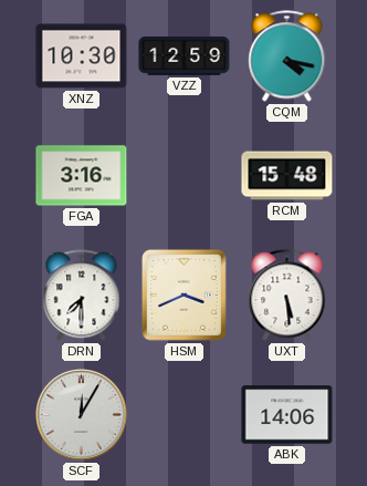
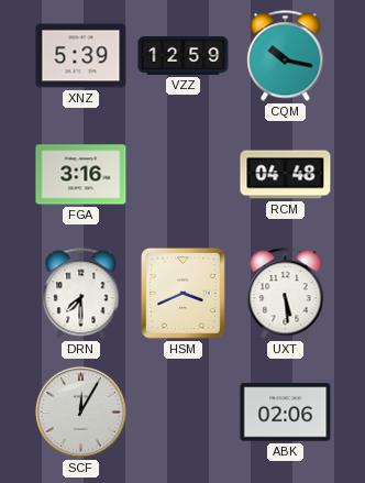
XNZ: 10:30 -> 5:39 (81, 56)
CQM: 4:17 -> 10:17 (286, 56)
RCM: 15:48 -> 04:48 (286, 175)
ABK: 14:06 -> 02:06 (286, 413)
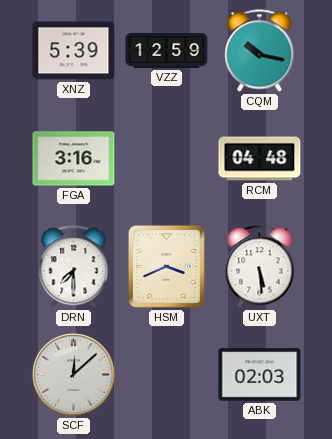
SCF: 12:05 -> 12:08 (73, 374)
ABK: 02:06 -> 02:03 (260, 375)
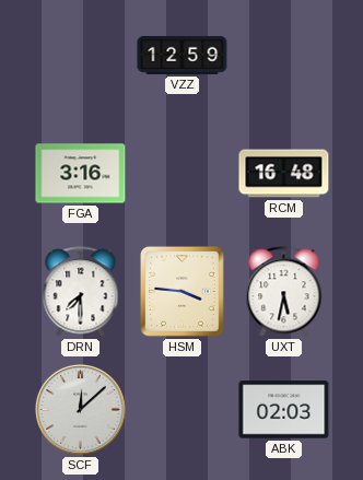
XNZ: 5:39 -> none (74, 51)
CQM: 10:17 -> none (260, 51)
RCM: 04:48 -> 16:48 (284, 174)
HSM: 3:41 -> 3:46 (181, 291)
UXT: 5:29 -> 5:32 (284, 292)
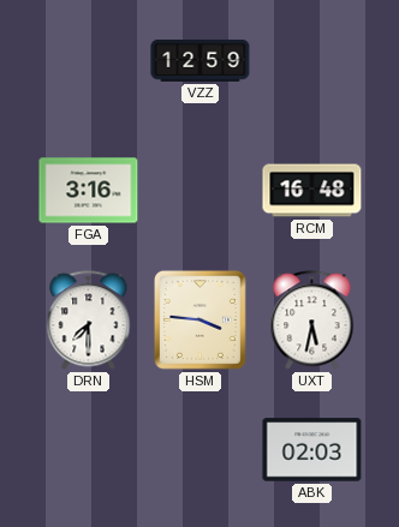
SCF: 12:08 -> none (80, 409)
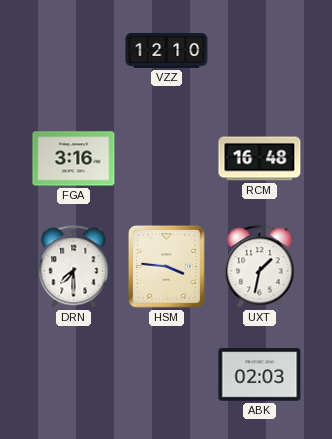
VZZ: 12:59 -> 12:10 (167, 50)
UXT: 5:32 -> 1:32 (260, 267)
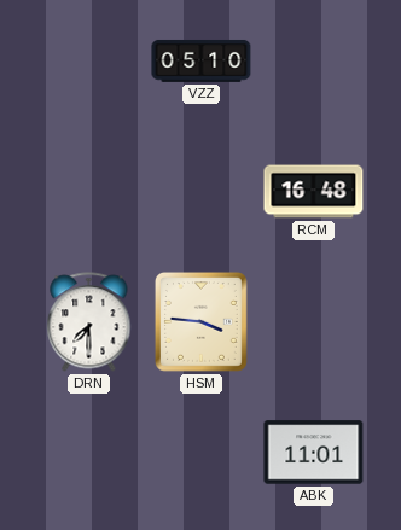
VZZ: 12:10 -> 05:10 (202, 60)
FGA: 3:16 -> none (74, 159)
UXT: 1:32 -> none (260, 267)
ABK: 02:03 -> 11:01 (314, 453)
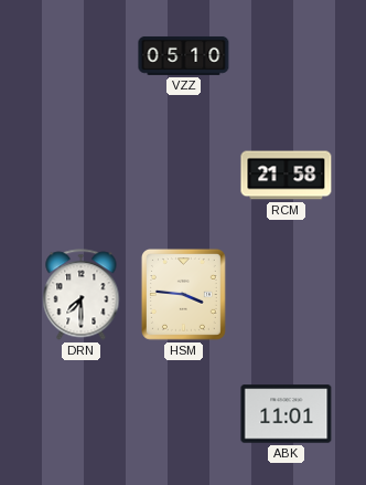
RCM: 16:48 -> 21:58 (287, 176)
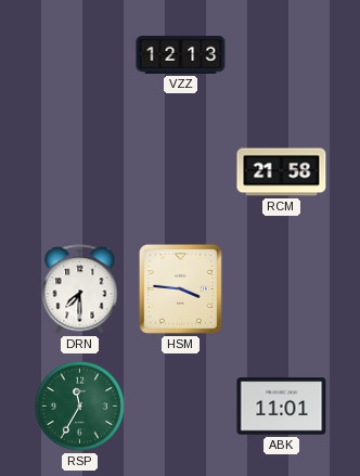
VZZ: 05:10 -> 12:13 (181, 54)
RSP: none -> 11:35 (79, 406)
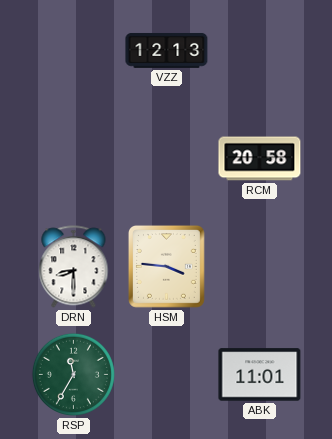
RCM: 21:58 -> 20:58 (260, 159)
DRN: 7:30 -> 8:30 (74, 267)
